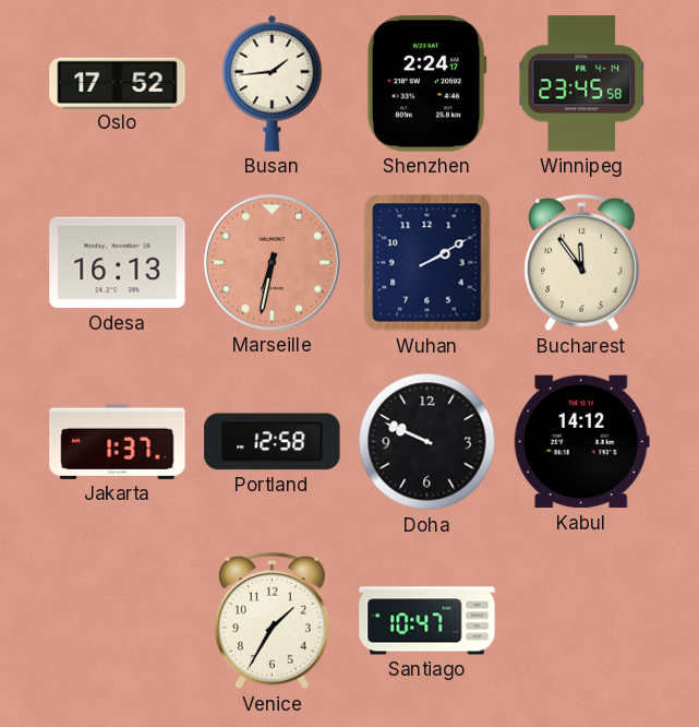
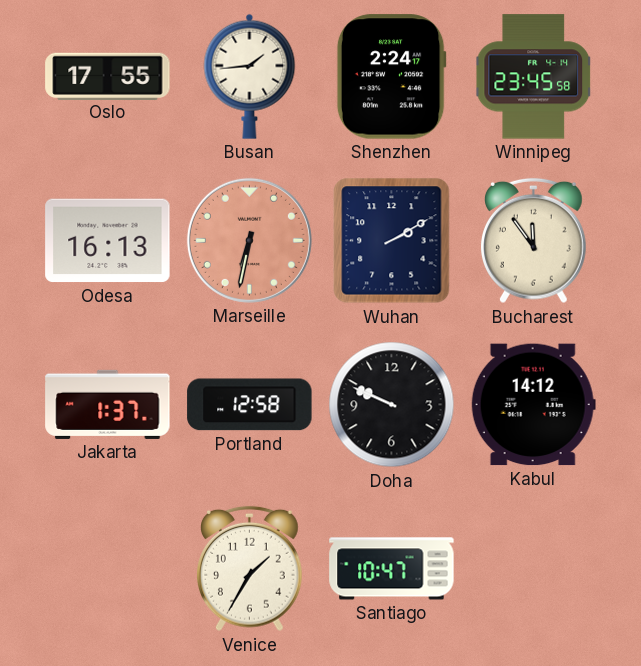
Oslo: 17:52 -> 17:55 (108, 76)
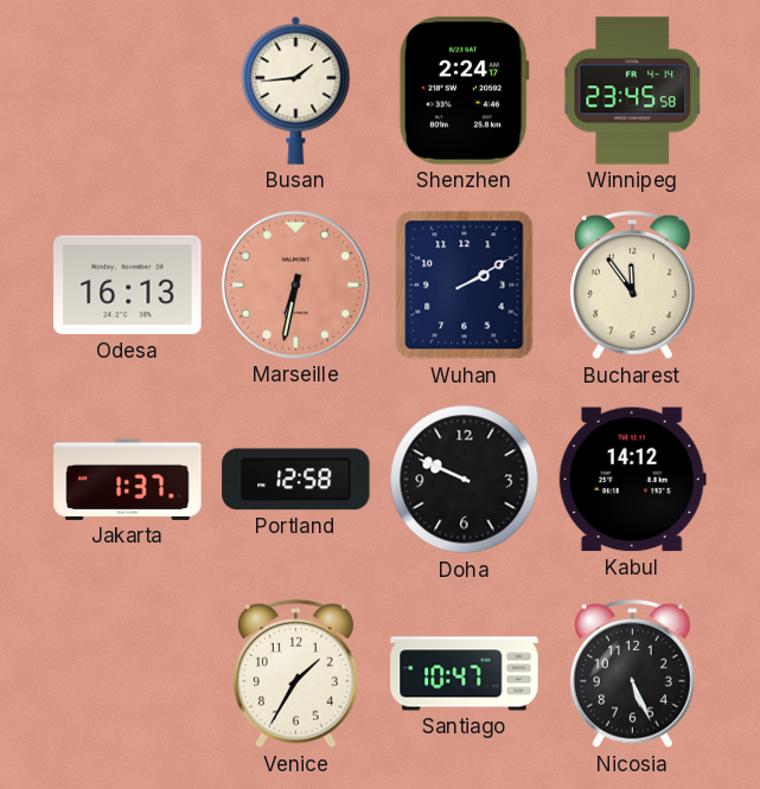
Oslo: 17:55 -> none (108, 76)
Nicosia: none -> 5:26 (633, 674)
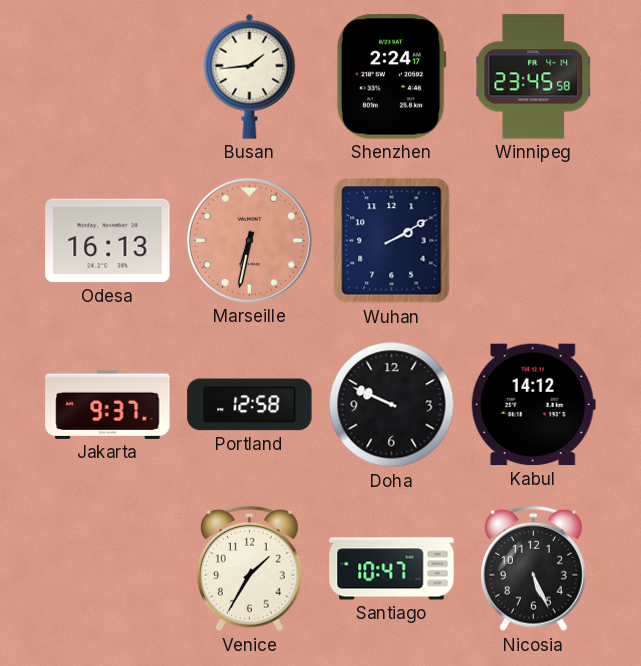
Bucharest: 11:54 -> none (633, 286)
Jakarta: 1:37 -> 9:37 (108, 404)
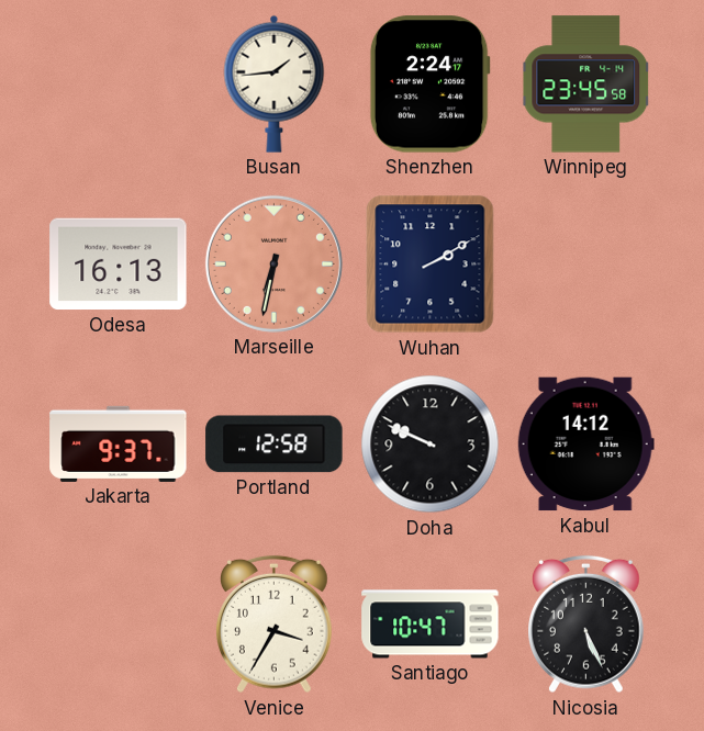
Venice: 1:35 -> 3:35 (275, 625)
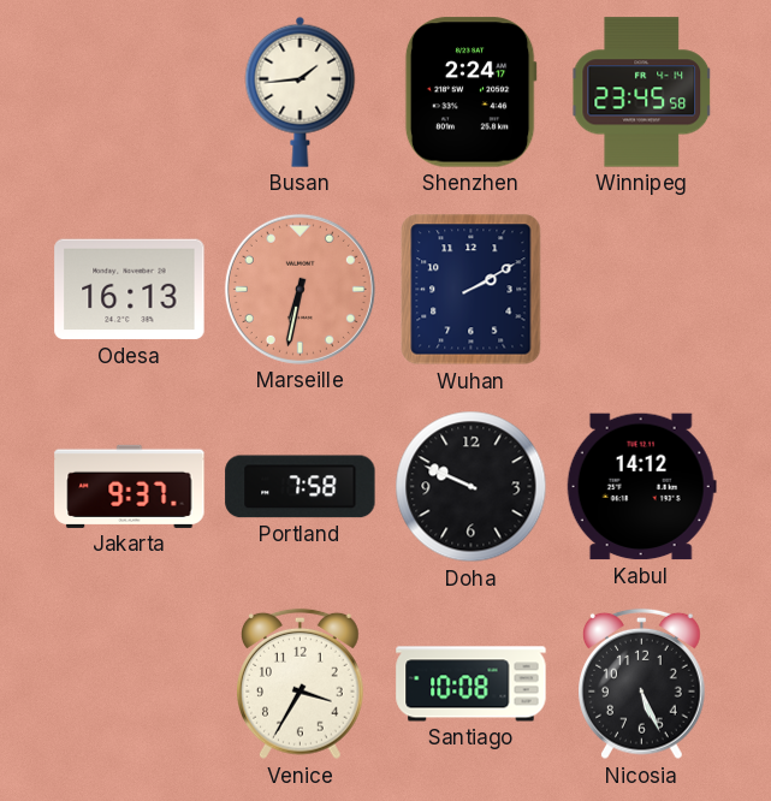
Portland: 12:58 -> 7:58 (301, 487)
Santiago: 10:47 -> 10:08 (472, 684)
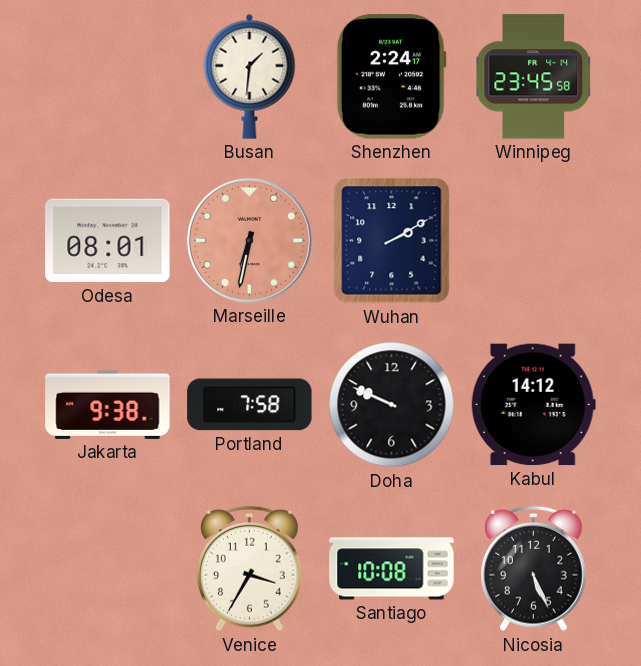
Busan: 1:44 -> 1:31 (250, 76)
Odesa: 16:13 -> 08:01 (108, 241)
Jakarta: 9:37 -> 9:38 (108, 404)
